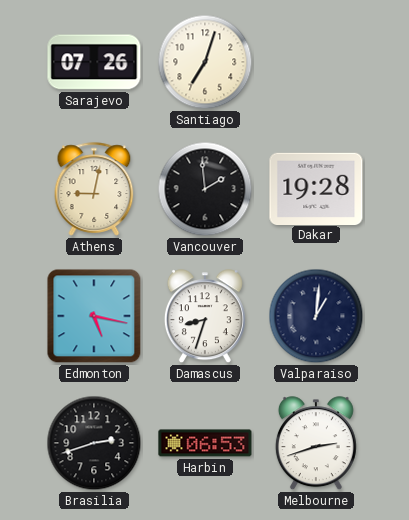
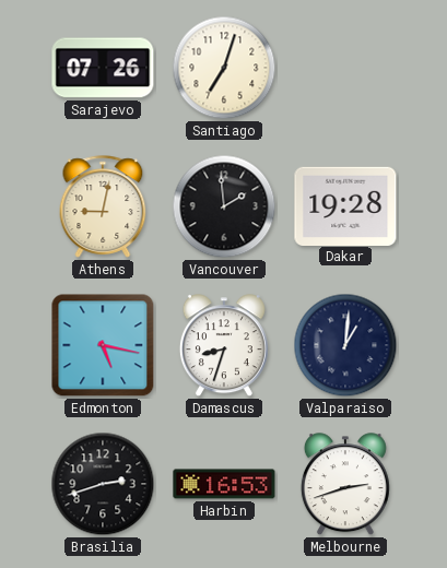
Harbin: 06:53 -> 16:53 (224, 484)
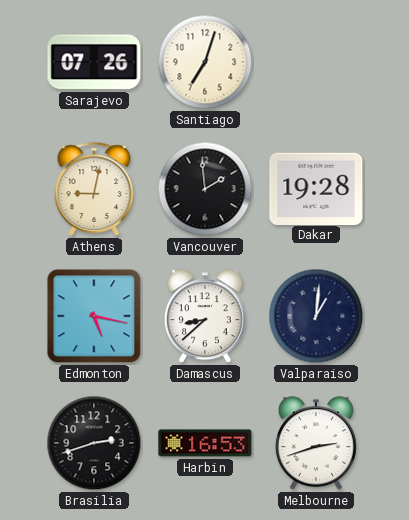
Damascus: 8:33 -> 8:38 (205, 317)
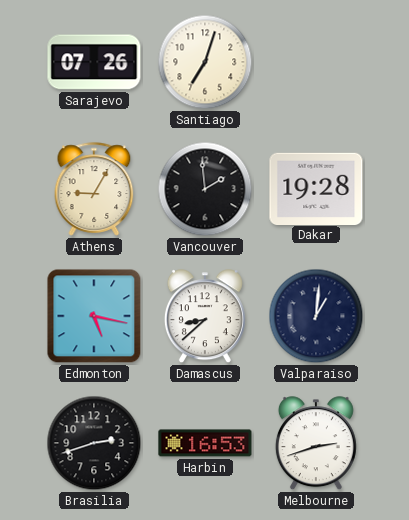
Athens: 9:02 -> 9:05 (94, 189)
